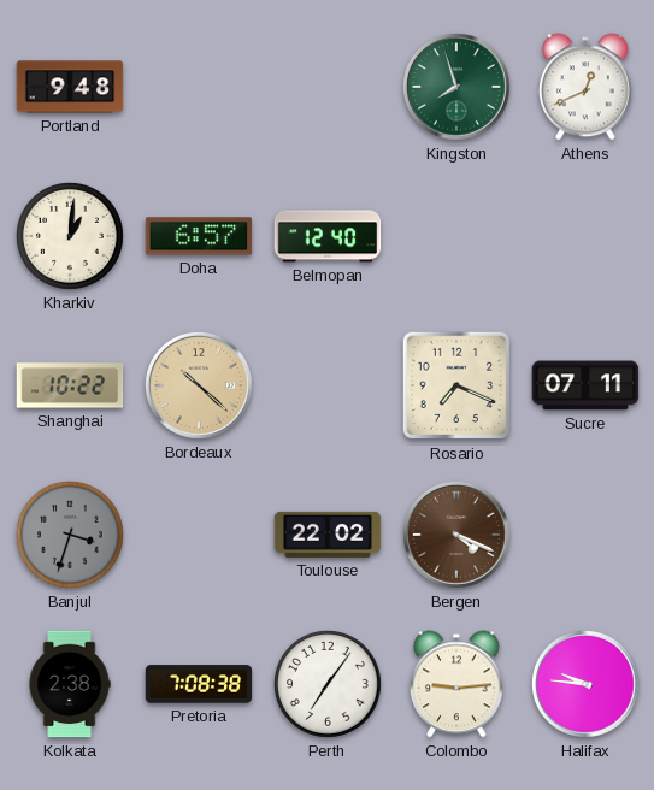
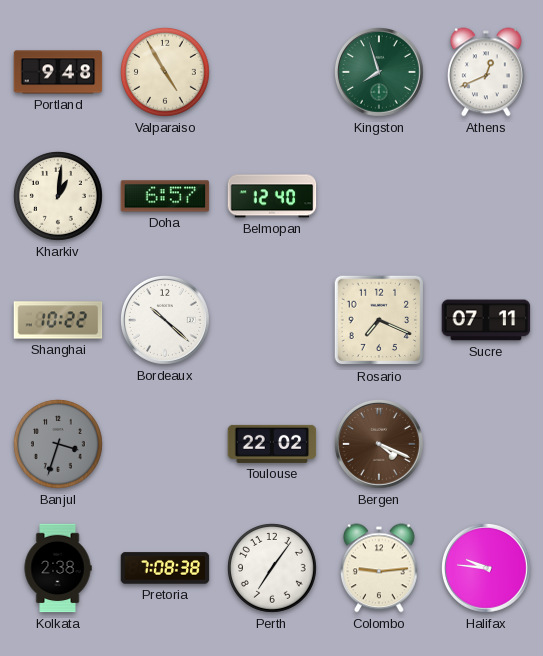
Valparaiso: none -> 4:55 (166, 73)
Bordeaux dial: champagne -> white (166, 321)
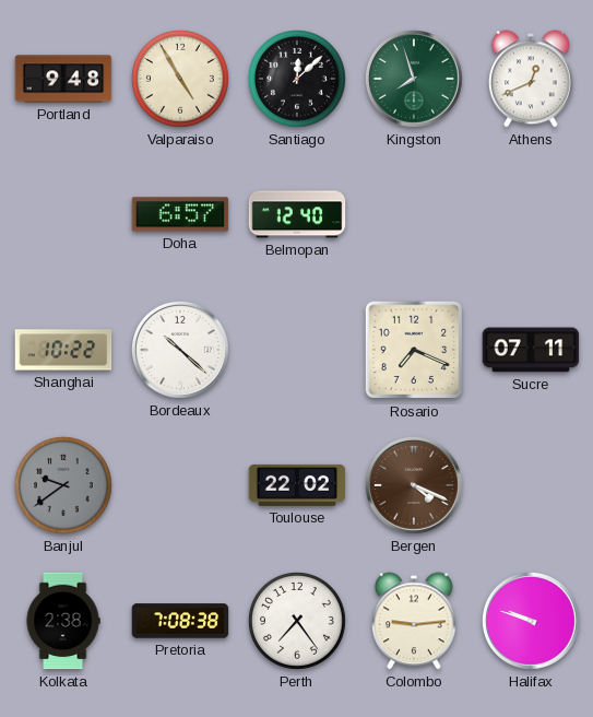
Santiago: none -> 12:08 (298, 80)
Kharkiv: 1:01 -> none (59, 197)
Banjul: 3:33 -> 9:39 (64, 486)
Perth: 7:06 -> 7:24 (298, 622)
Halifax: 9:46 -> 9:48 (532, 622)
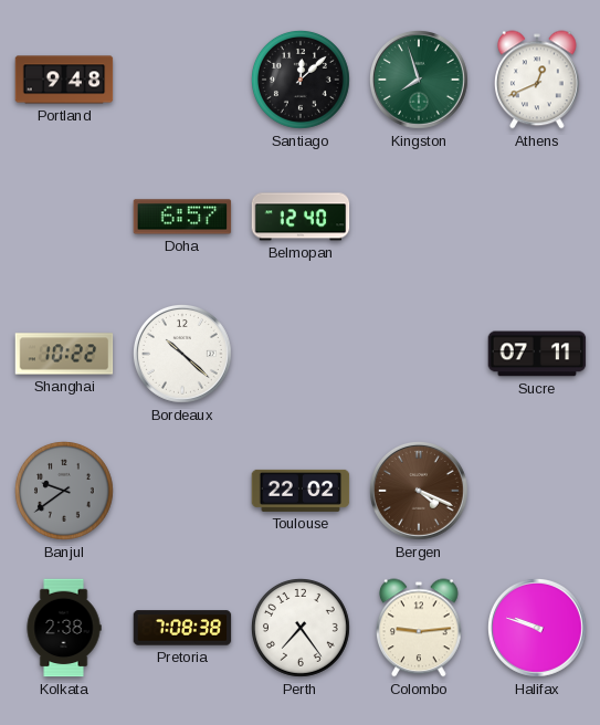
Valparaiso: 4:55 -> none (181, 80)
Rosario: 7:19 -> none (414, 350)
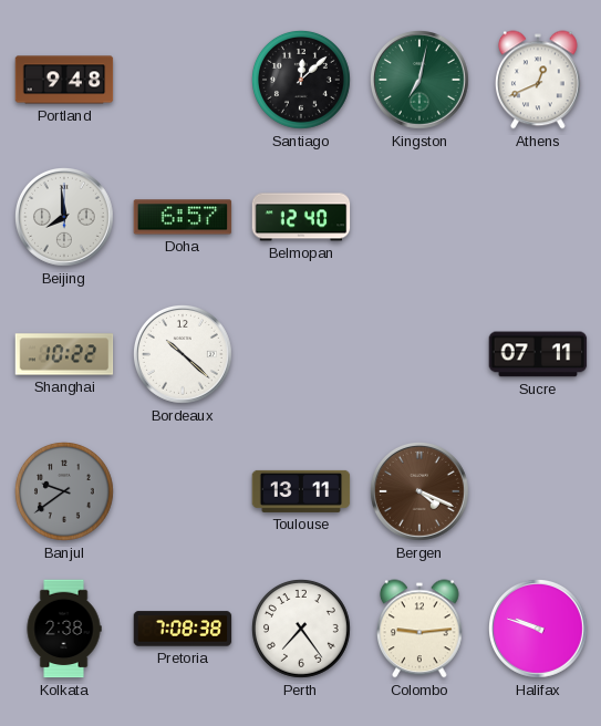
Kingston: 7:57 -> 7:02 (421, 81)
Beijing: none -> 7:59 (65, 218)
Toulouse: 22:02 -> 13:11 (301, 491)
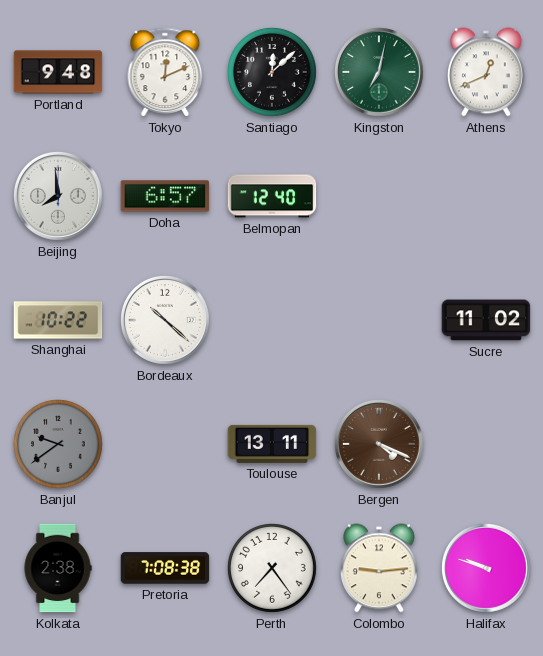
Tokyo: none -> 12:11 (165, 72)
Sucre: 07:11 -> 11:02 (486, 320)
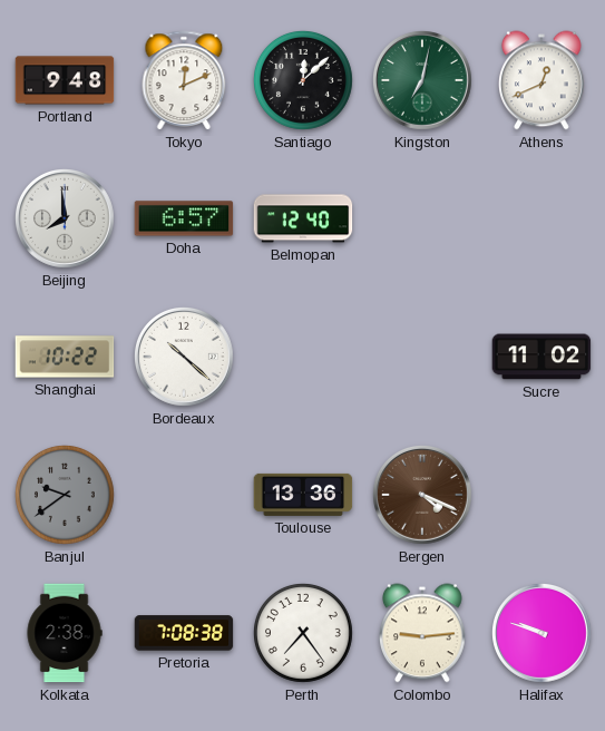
Toulouse: 13:11 -> 13:36 (303, 495)
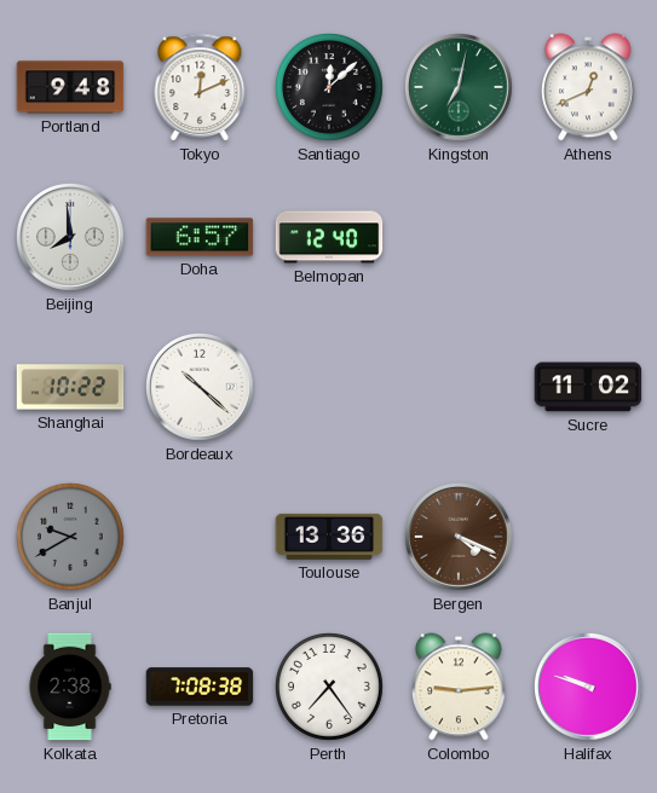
Banjul: 9:39 -> 9:40 (71, 538)
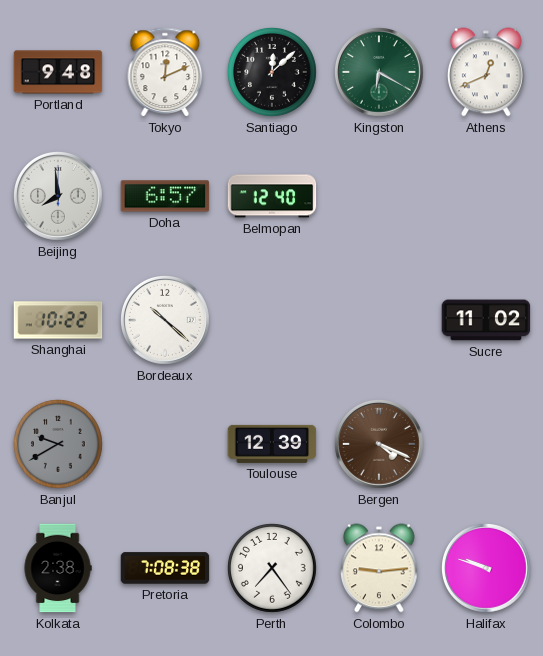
Kingston: 7:02 -> 6:20 (380, 73)
Toulouse: 13:36 -> 12:39 (272, 444)
